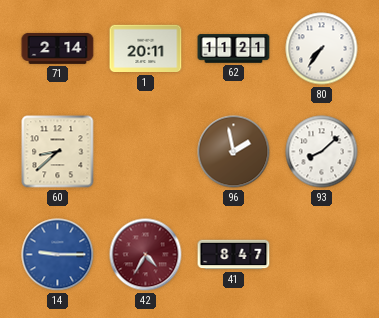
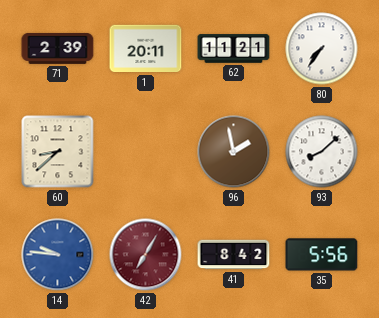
71: 2:14 -> 2:39 (58, 49)
14: 9:15 -> 9:46 (58, 255)
42: 4:35 -> 7:05 (146, 255)
41: 8:47 -> 8:42 (234, 255)
35: none -> 5:56 (322, 255)
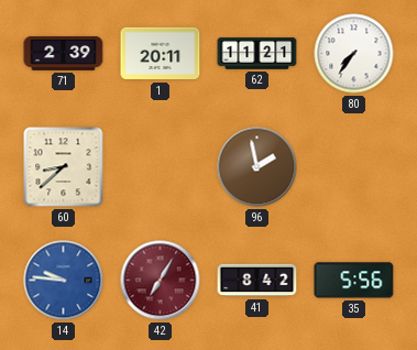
93: 8:08 -> none (322, 152)
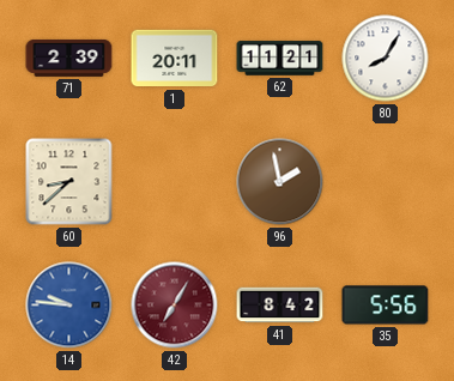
80: 7:36 -> 8:05 (386, 59)
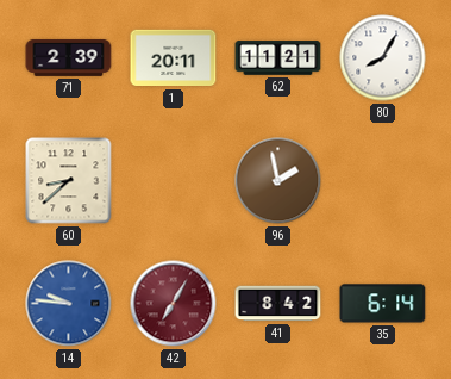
35: 5:56 -> 6:14 (383, 304)
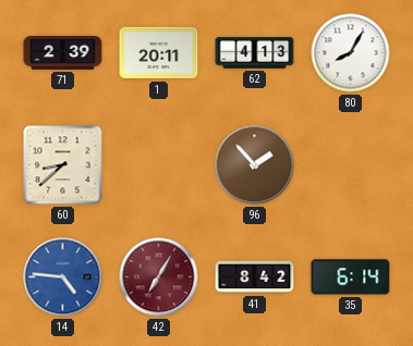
62: 11:21 -> 4:13 (255, 53)
96: 1:58 -> 1:53 (255, 165)
14: 9:46 -> 4:46 (63, 277)
